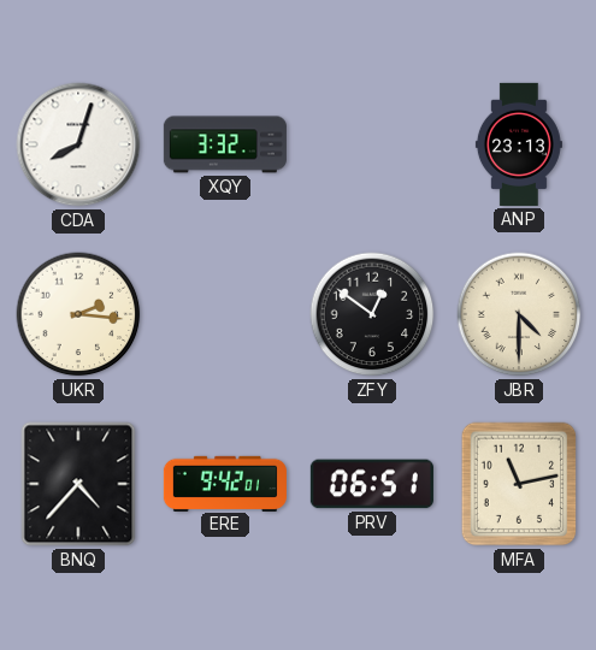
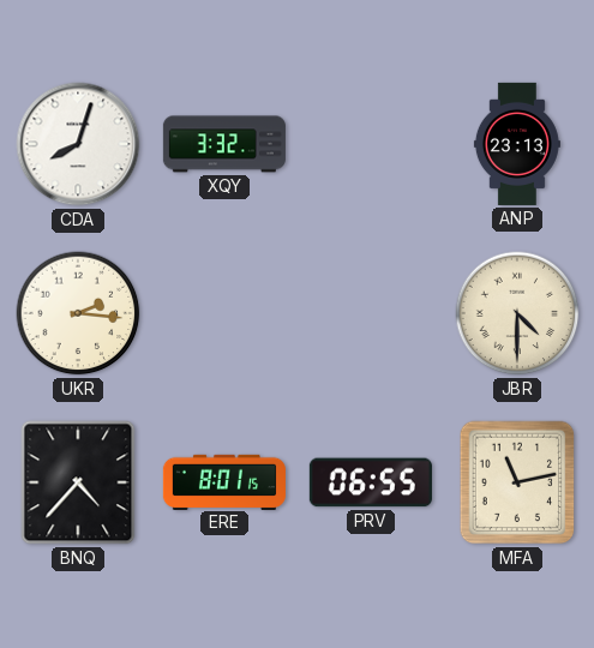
ZFY: 12:51 -> none (372, 314)
ERE: 9:42 -> 8:01 (224, 481)
PRV: 06:51 -> 06:55 (371, 482)
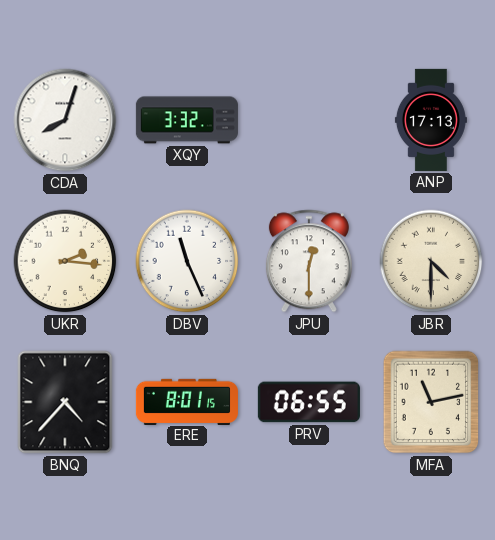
ANP: 23:13 -> 17:13 (431, 120)
DBV: none -> 11:26 (187, 261)
JPU: none -> 12:30 (309, 261)
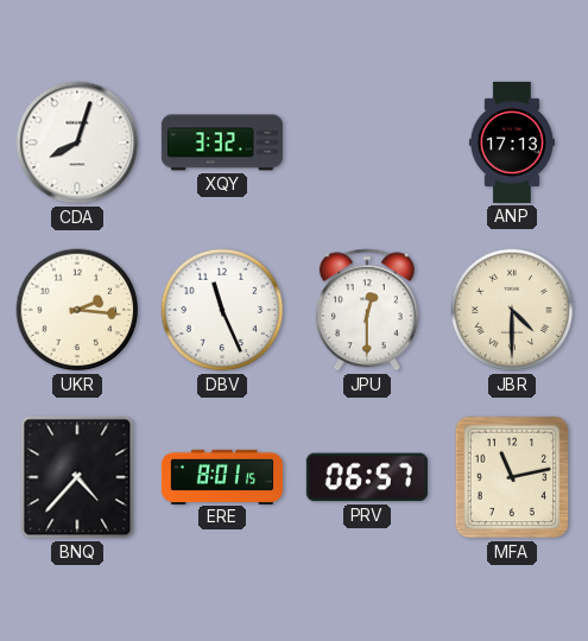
PRV: 06:55 -> 06:57 (367, 477)
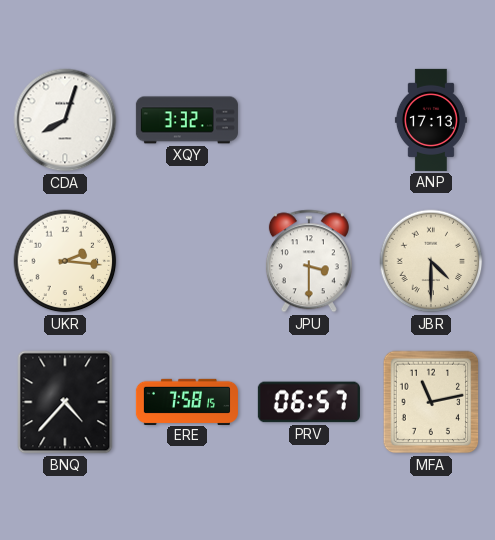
DBV: 11:26 -> none (222, 310)
JPU: 12:30 -> 3:30 (309, 261)
ERE: 8:01 -> 7:58 (187, 401)
